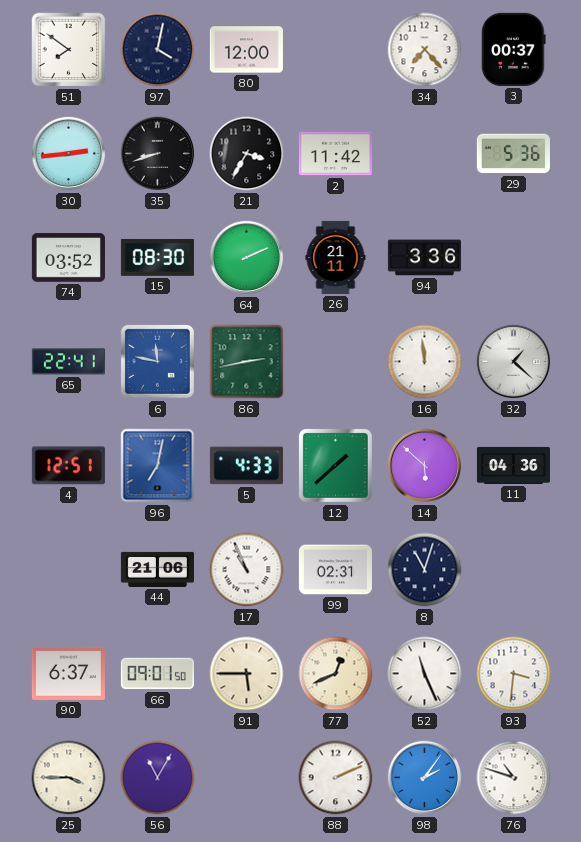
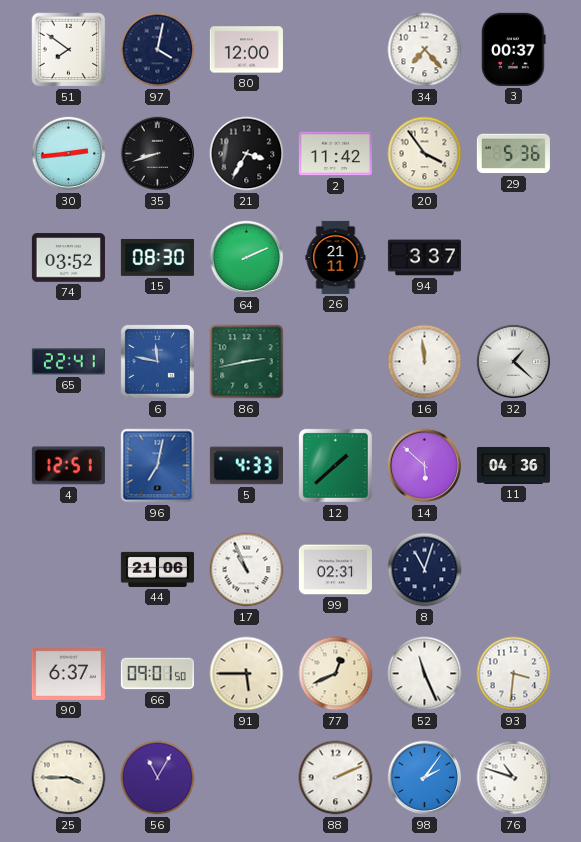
20: none -> 3:54 (425, 154)
94: 3:36 -> 3:37 (424, 258)
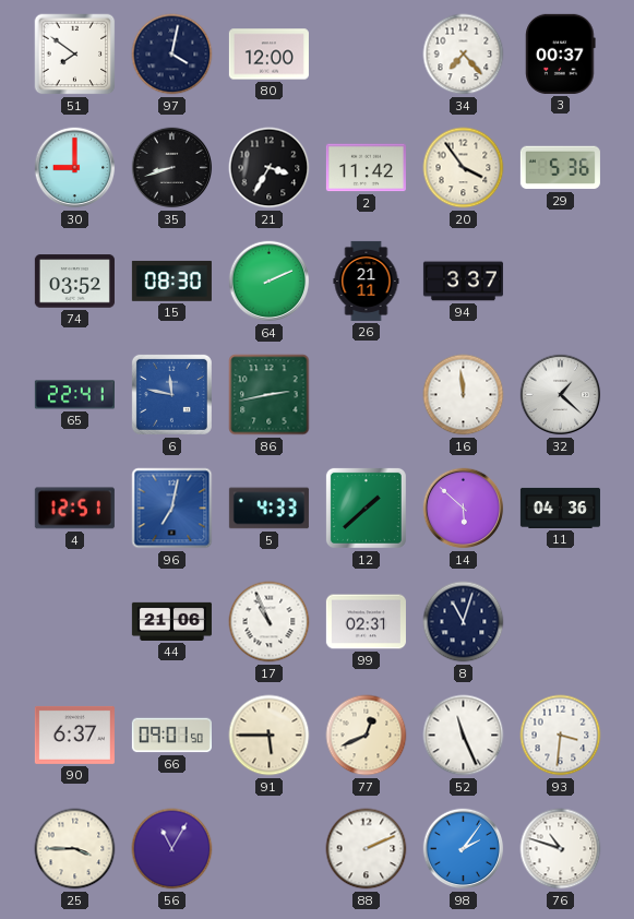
30: 2:44 -> 9:00 (75, 168)
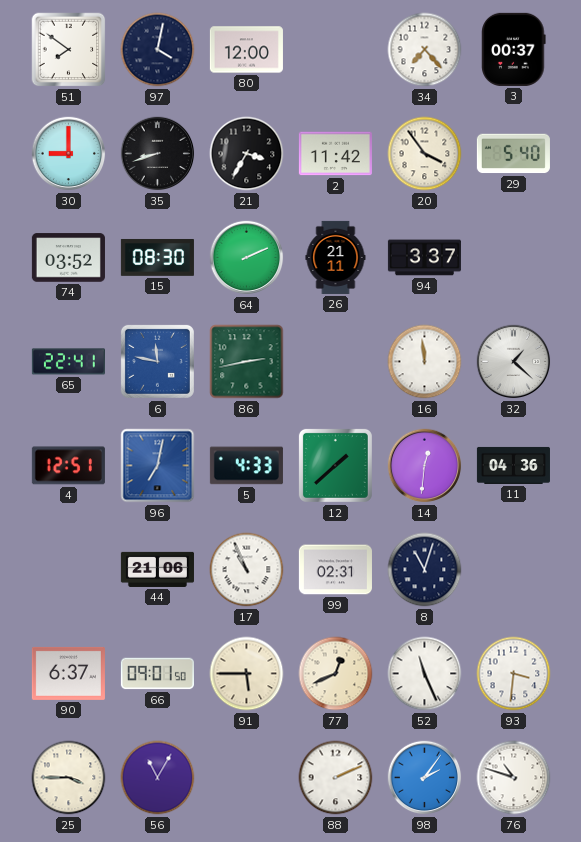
29: 5:36 -> 5:40 (513, 154)
14: 5:52 -> 12:31 (425, 466)
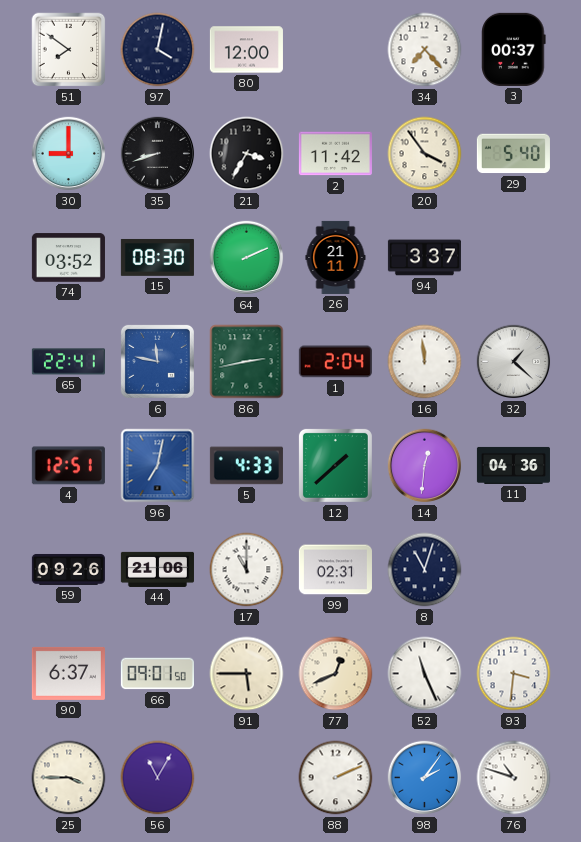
1: none -> 2:04 (335, 362)
59: none -> 09:26 (68, 569)
17: 10:56 -> 11:00 (247, 570)
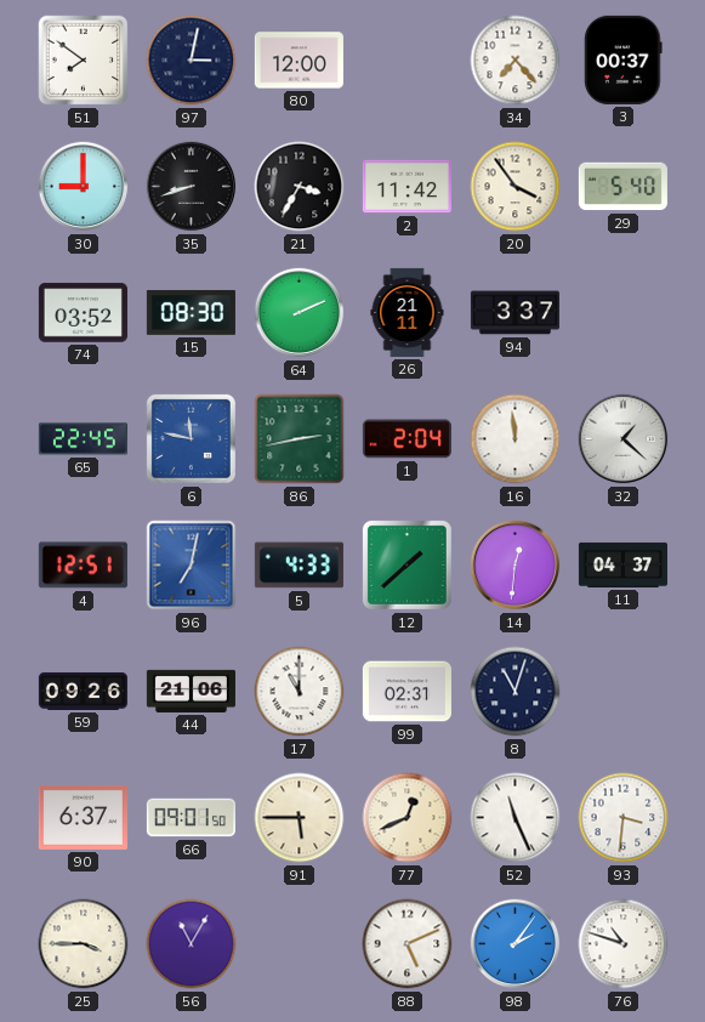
97: 4:02 -> 3:02 (192, 61)
65: 22:41 -> 22:45 (83, 439)
11: 04:36 -> 04:37 (622, 564)
88: 2:11 -> 5:11 (408, 944)
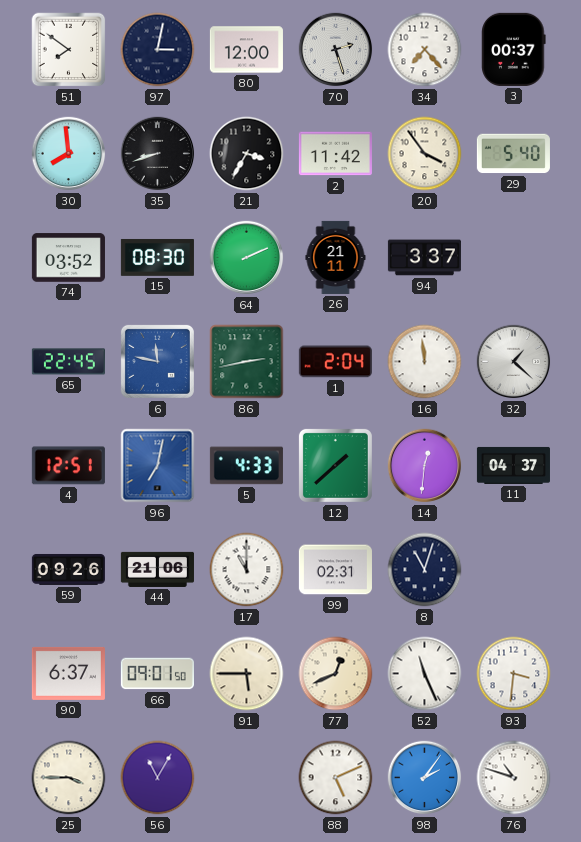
70: none -> 2:27 (336, 50)
30: 9:00 -> 7:59 (69, 154)
